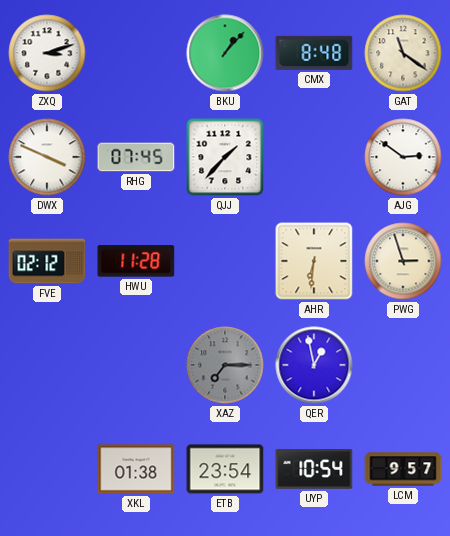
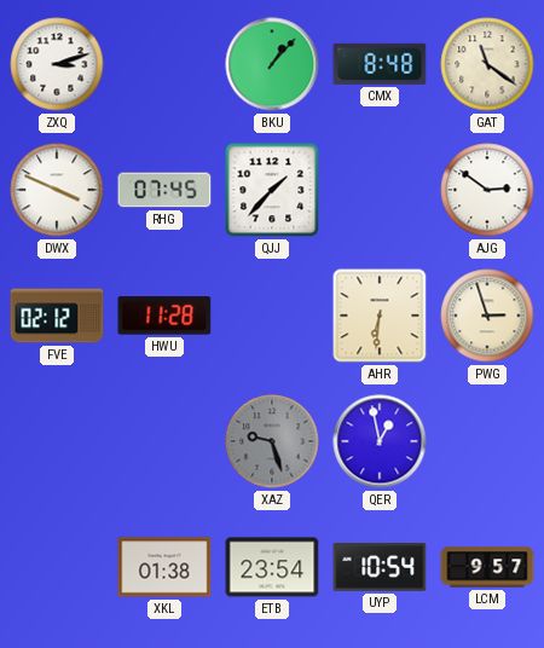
XAZ: 7:15 -> 9:27 (272, 441)
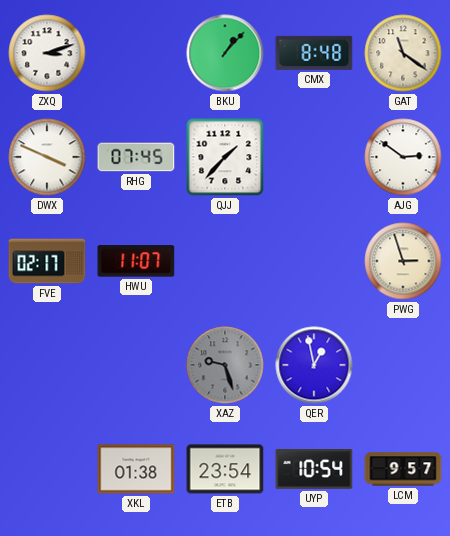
FVE: 02:12 -> 02:17 (47, 261)
HWU: 11:28 -> 11:07 (136, 261)
AHR: 6:31 -> none (380, 316)
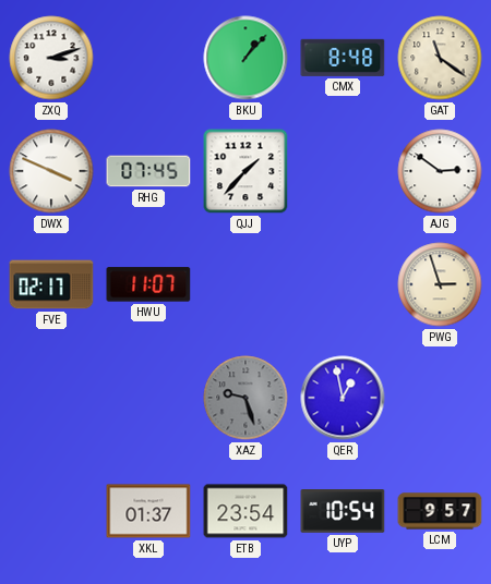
XKL: 01:38 -> 01:37 (148, 511)
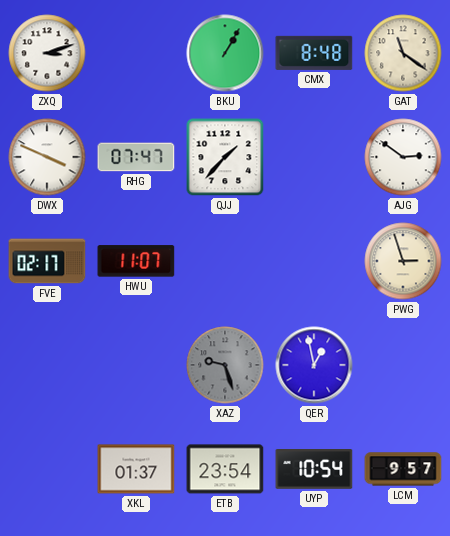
BKU: 1:07 -> 1:05 (225, 53)
RHG: 07:45 -> 07:47 (136, 157)
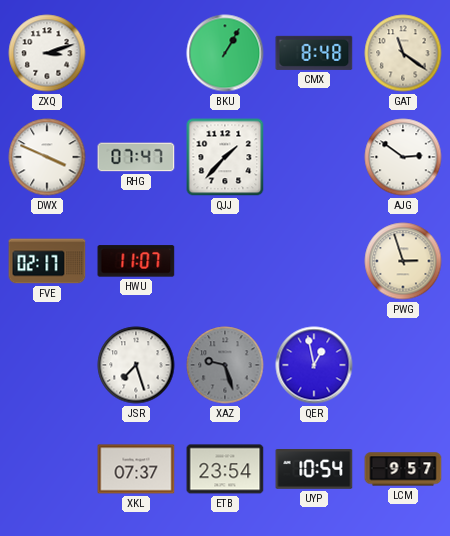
JSR: none -> 7:27 (136, 365)
XKL: 01:37 -> 07:37 (136, 469)
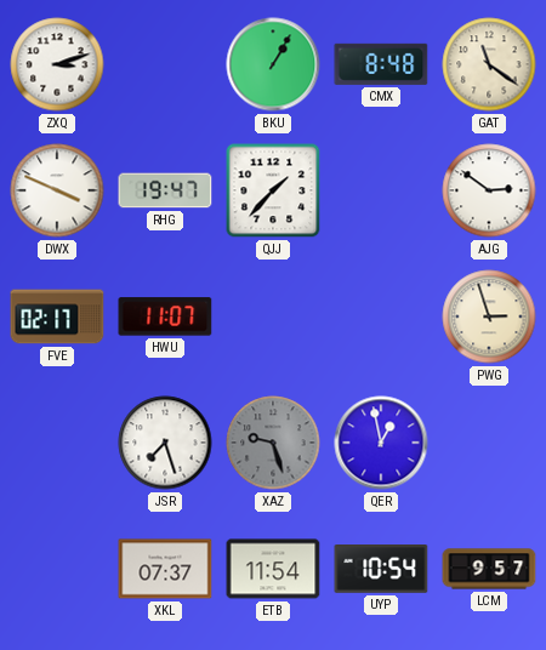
RHG: 07:47 -> 19:47 (165, 190)
ETB: 23:54 -> 11:54 (273, 569)
